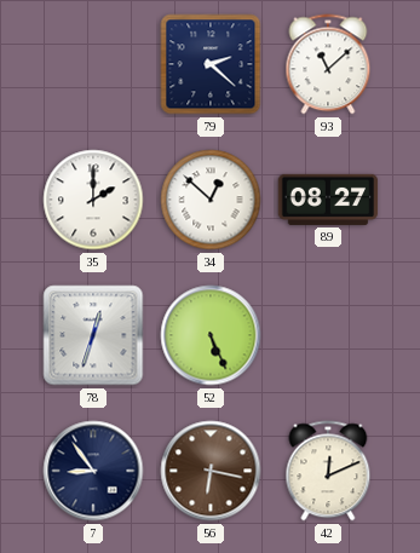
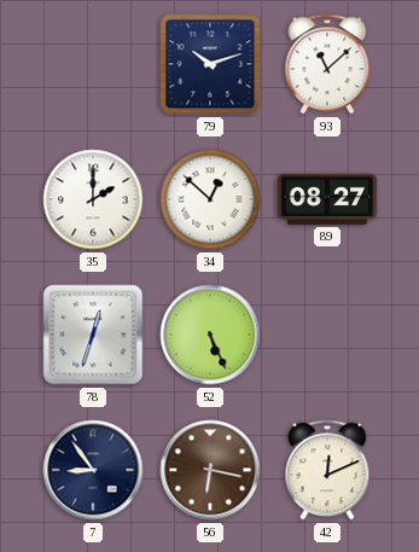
79: 2:22 -> 10:12 (210, 64)
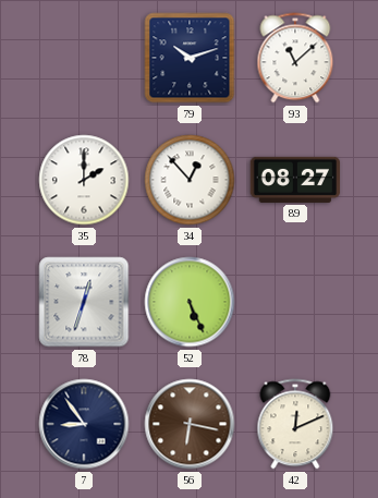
34: 12:52 -> 12:53 (190, 180)
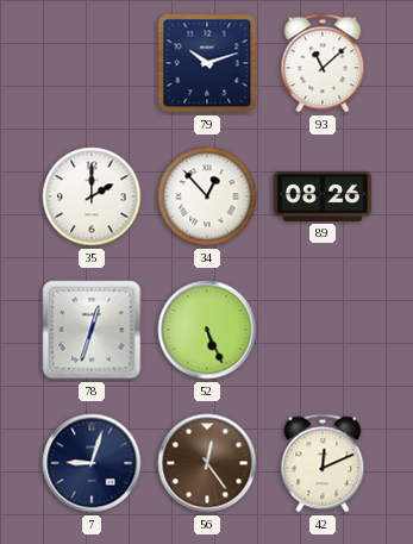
89: 08:27 -> 08:26 (323, 196)
7: 8:54 -> 9:03 (92, 463)
56: 6:17 -> 12:24 (207, 463)
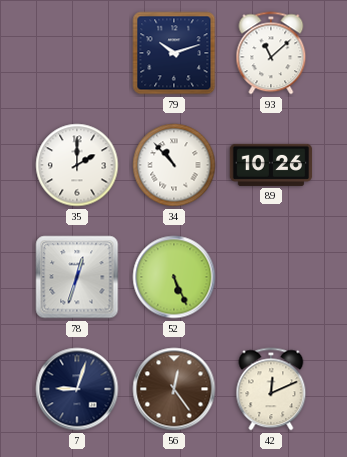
34: 12:53 -> 10:53 (174, 165)
89: 08:26 -> 10:26 (271, 165)
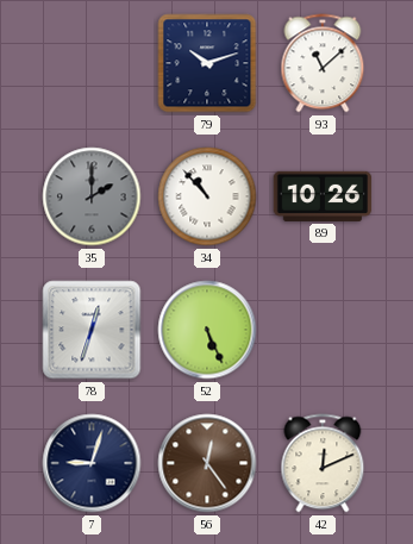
35 dial: white -> grey (92, 196)
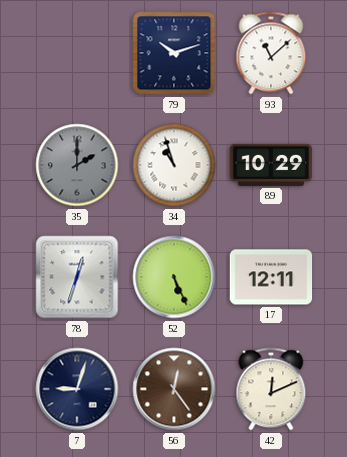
34: 10:53 -> 10:57 (174, 165)
89: 10:26 -> 10:29 (271, 165)
17: none -> 12:11 (271, 277)
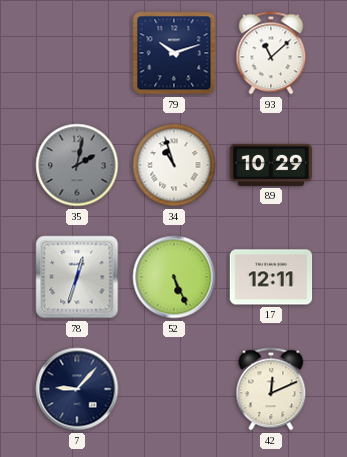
35: 2:00 -> 2:02 (77, 165)
7: 9:03 -> 9:07 (77, 389)
56: 12:24 -> none (174, 389)
